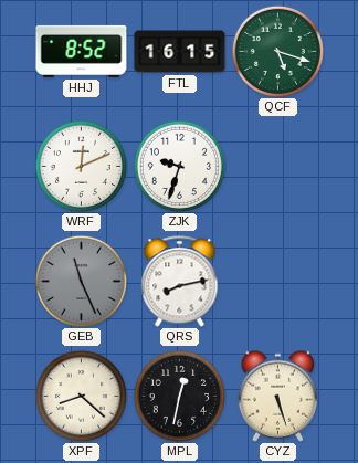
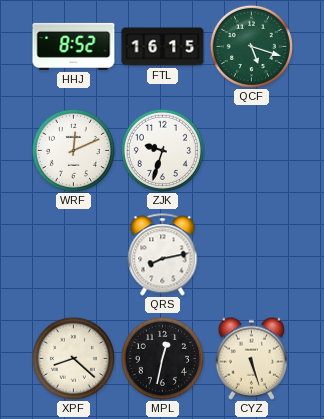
GEB: 11:26 -> none (81, 281)
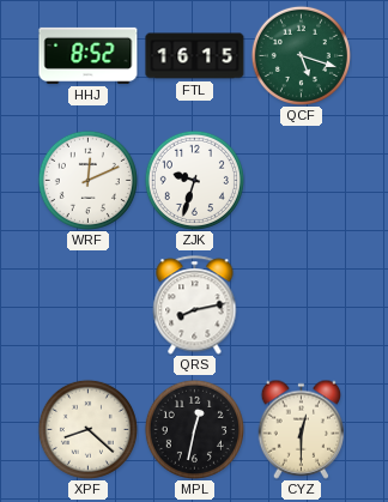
CYZ: 5:27 -> 12:30 (302, 429)
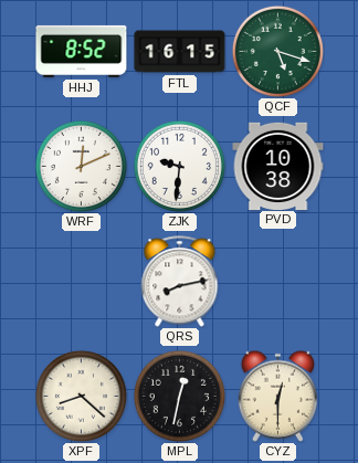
ZJK: 9:33 -> 9:31 (179, 166)
PVD: none -> 10:38 (278, 166)
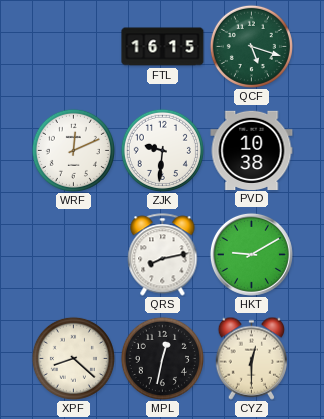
HHJ: 8:52 -> none (82, 51)
HKT: none -> 9:10 (251, 254)
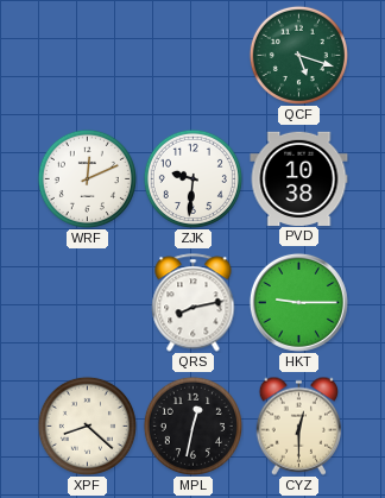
FTL: 16:15 -> none (163, 47)
HKT: 9:10 -> 9:15 (298, 302)
